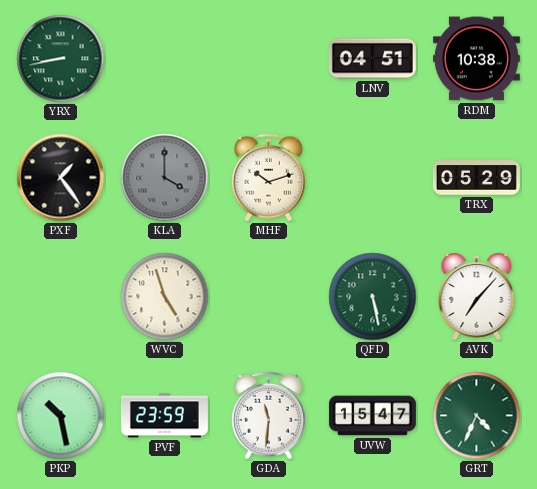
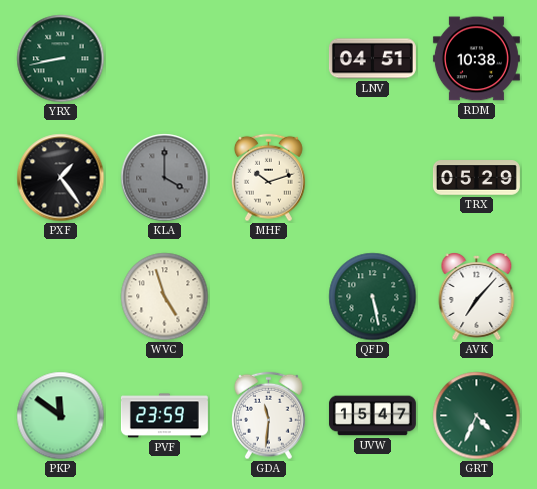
PKP: 10:28 -> 11:51 (61, 416)
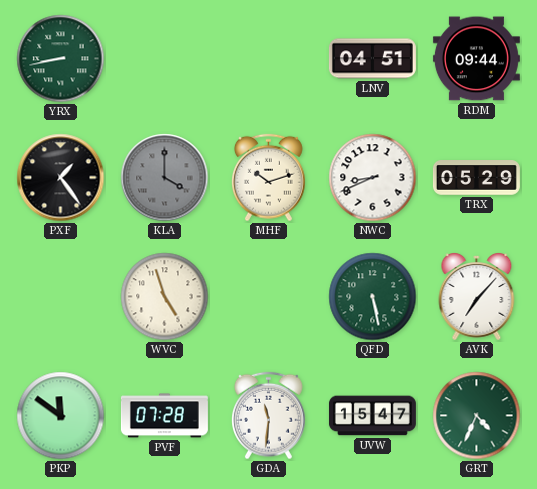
RDM: 10:38 -> 09:44 (476, 59)
NWC: none -> 8:41 (373, 178)
PVF: 23:59 -> 07:28 (164, 416)
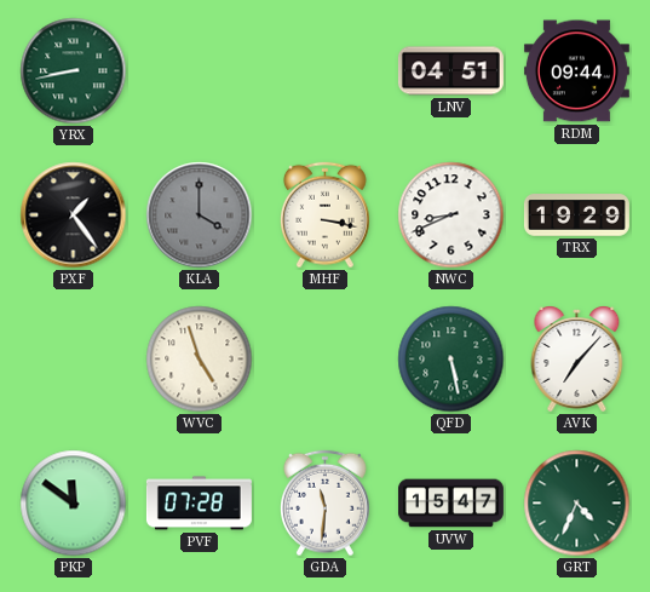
MHF: 10:12 -> 3:17 (326, 215)
TRX: 05:29 -> 19:29 (576, 215)
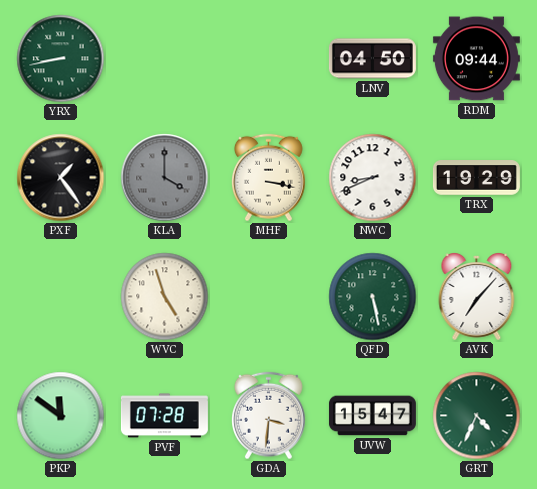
LNV: 04:51 -> 04:50 (372, 59)
GDA: 11:31 -> 3:31 (269, 416)
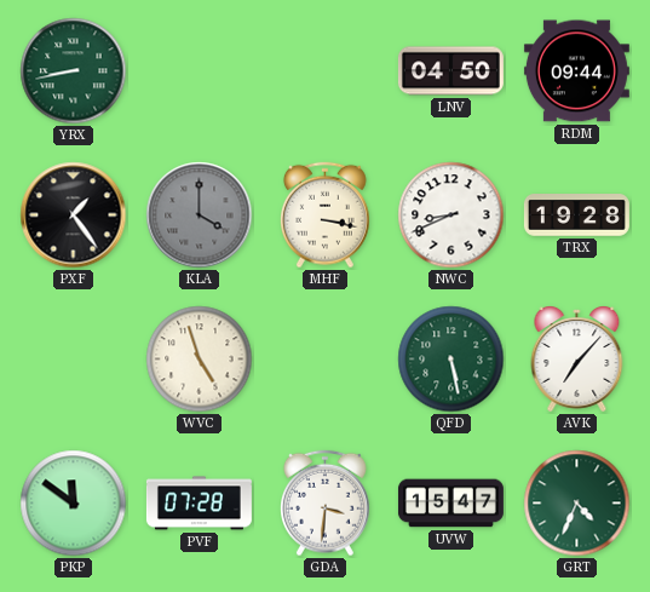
TRX: 19:29 -> 19:28 (576, 215)
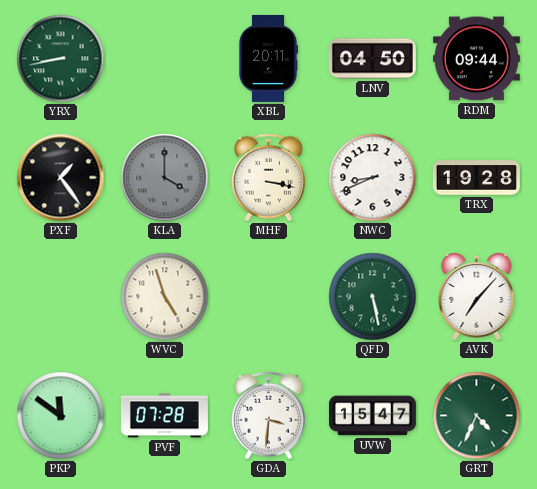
XBL: none -> 20:11 (267, 58)
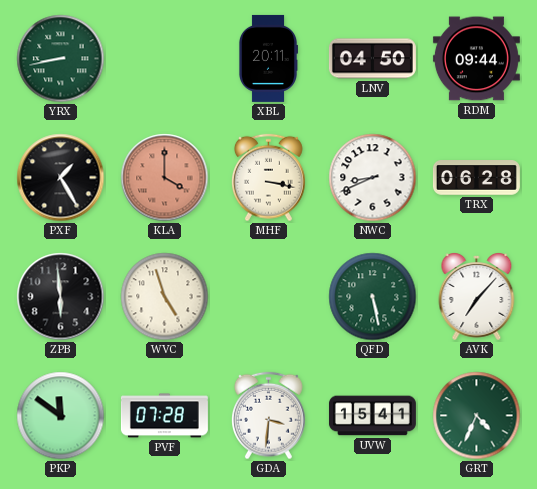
PXF: 1:24 -> 1:25 (61, 178)
KLA dial: grey -> salmon (165, 178)
TRX: 19:28 -> 06:28 (476, 178)
ZPB: none -> 5:59 (61, 297)
UVW: 15:47 -> 15:41 (372, 416)
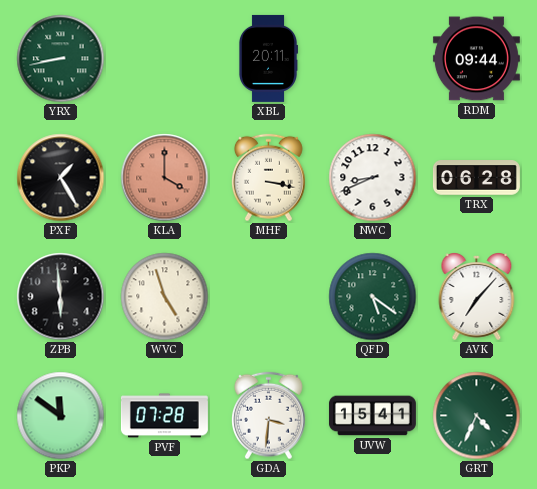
LNV: 04:50 -> none (372, 59)
QFD: 5:28 -> 5:21 (373, 297)
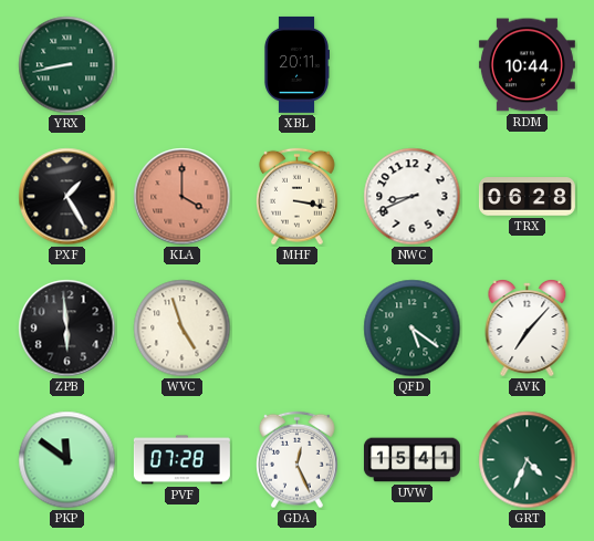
RDM: 09:44 -> 10:44 (527, 65)
GDA: 3:31 -> 12:26 (298, 460)
